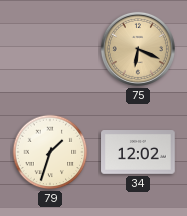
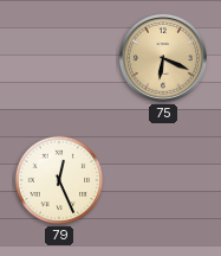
79: 1:33 -> 12:26 (59, 180)
34: 12:02 -> none (138, 153)
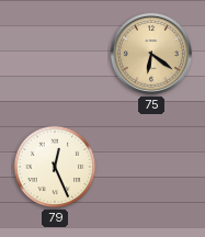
75: 6:19 -> 6:21 (151, 54)
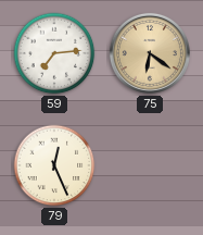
59: none -> 7:14 (54, 53)
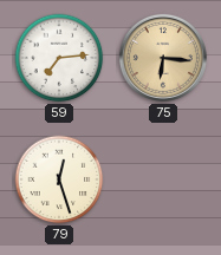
75: 6:21 -> 6:16 (163, 58)
79: 12:26 -> 12:27 (59, 179)
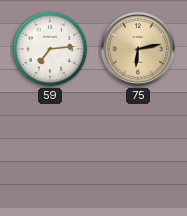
75: 6:16 -> 6:13 (138, 49)
79: 12:27 -> none (59, 179)
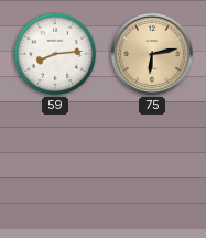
59: 7:14 -> 8:14 (55, 54)
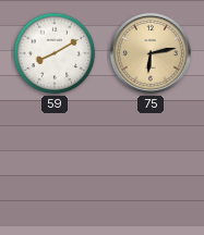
59: 8:14 -> 8:10 (55, 53)
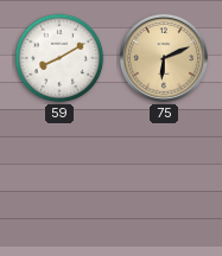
75: 6:13 -> 6:11 (164, 58)
